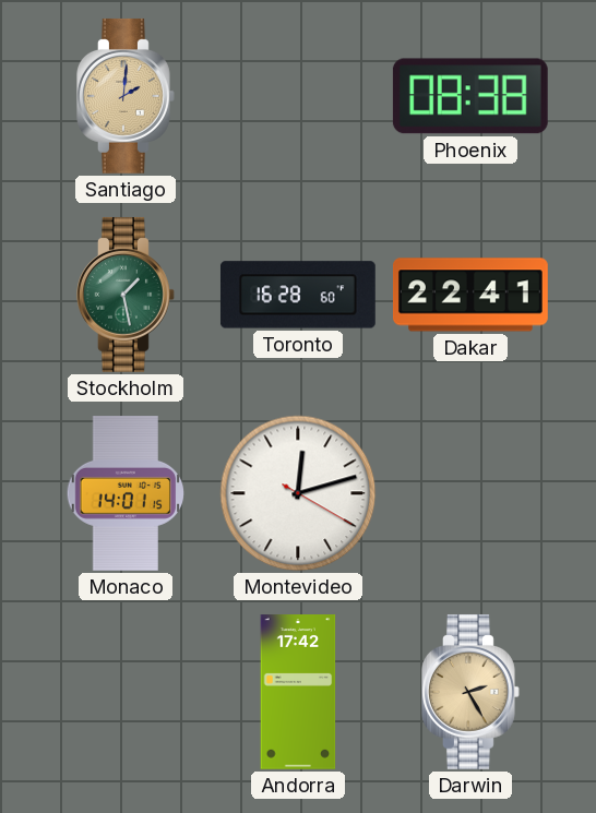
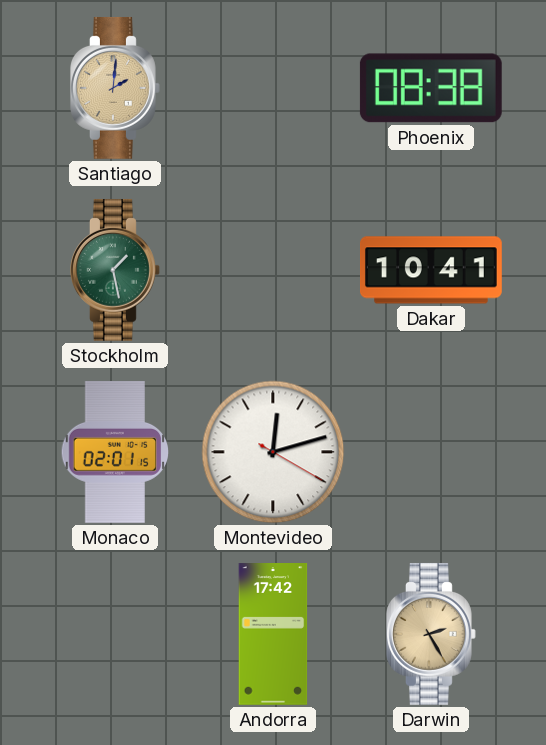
Toronto: 16:28 -> none (298, 295)
Dakar: 22:41 -> 10:41 (432, 270)
Monaco: 14:01 -> 02:01 (114, 453)
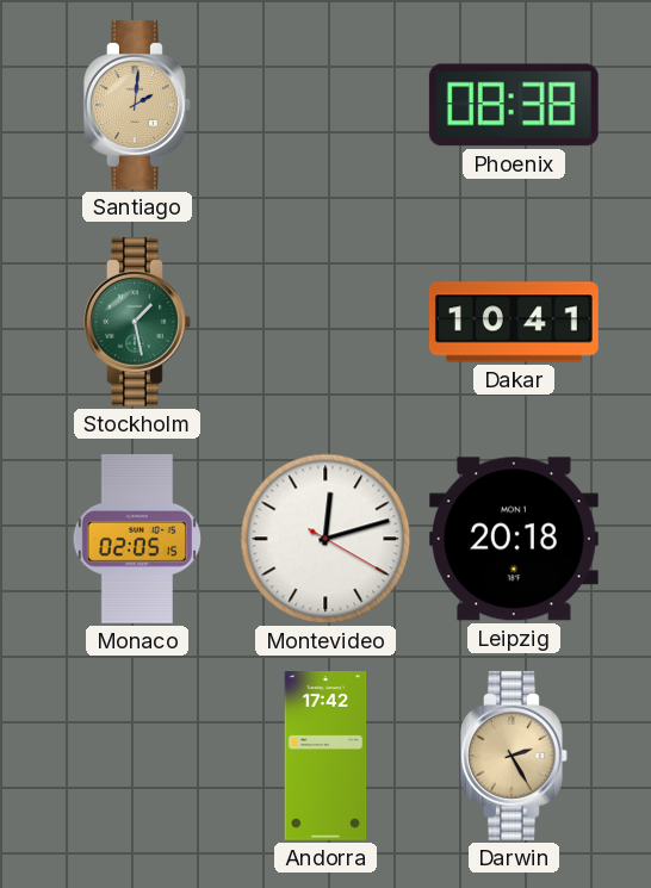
Monaco: 02:01 -> 02:05 (136, 540)
Leipzig: none -> 20:18 (514, 539)
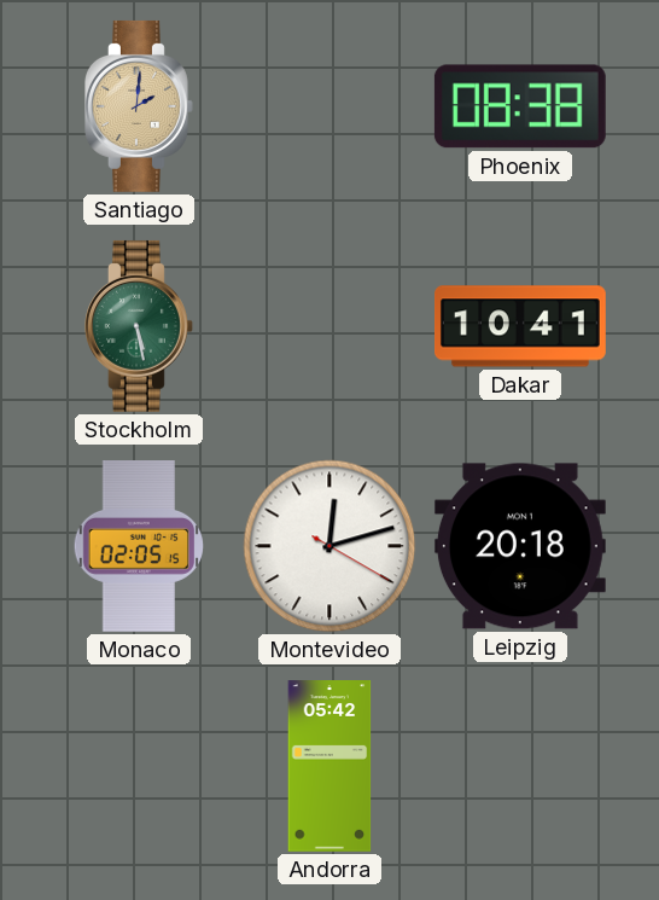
Stockholm: 1:28 -> 5:28 (140, 326)
Andorra: 17:42 -> 05:42 (329, 767)
Darwin: 2:25 -> none (515, 756)
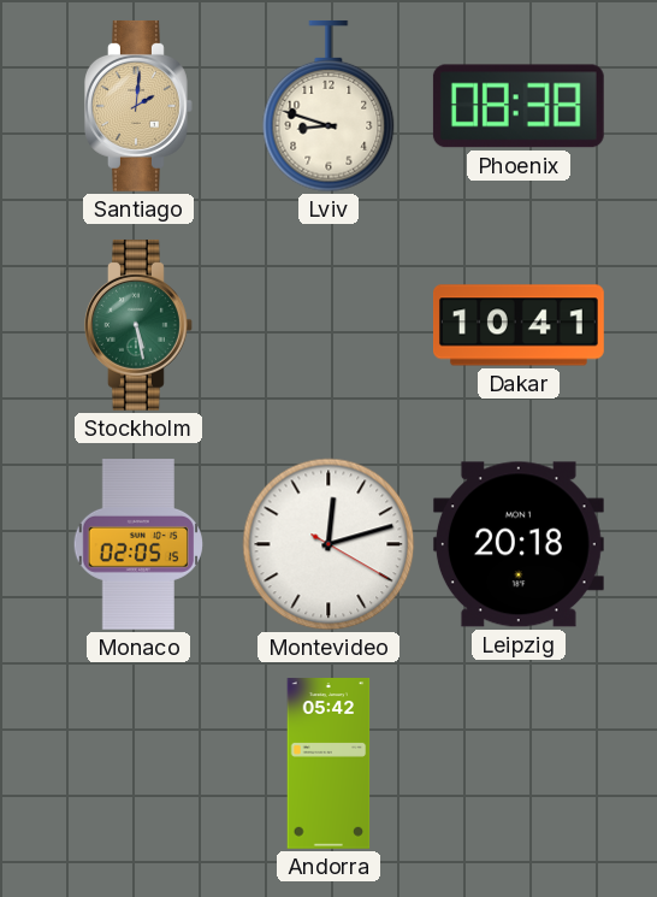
Lviv: none -> 8:48 (328, 106)
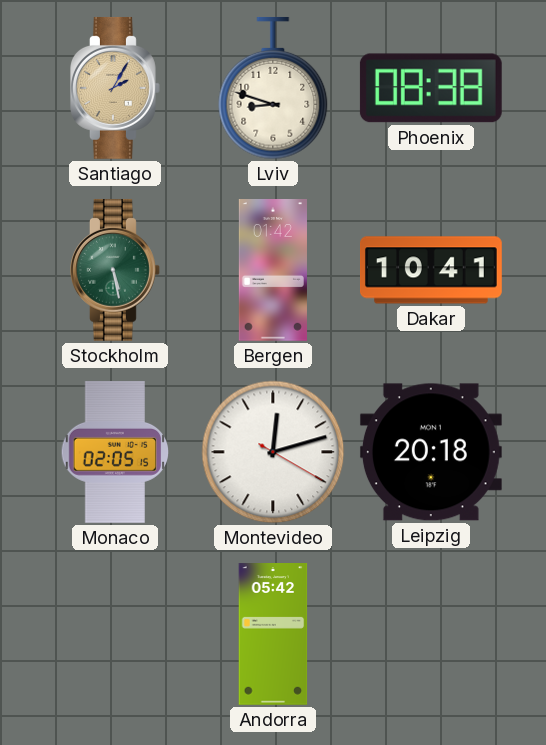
Santiago: 2:01 -> 2:05 (116, 88)
Bergen: none -> 01:42 (273, 271)
